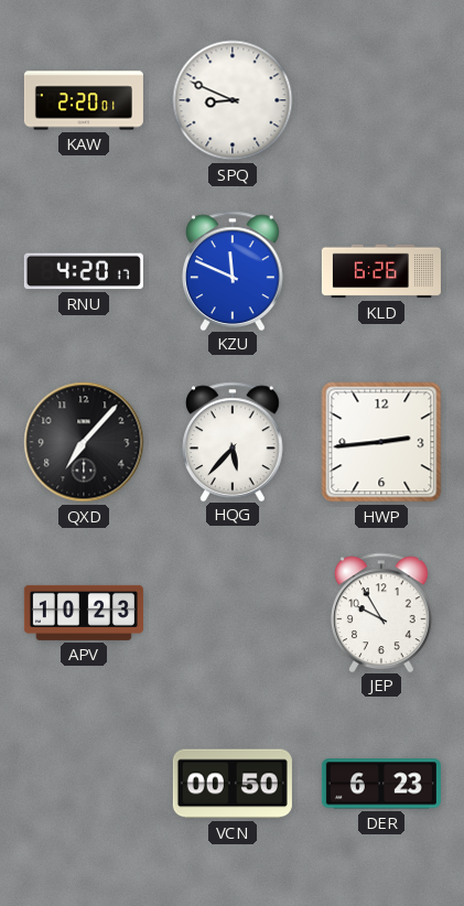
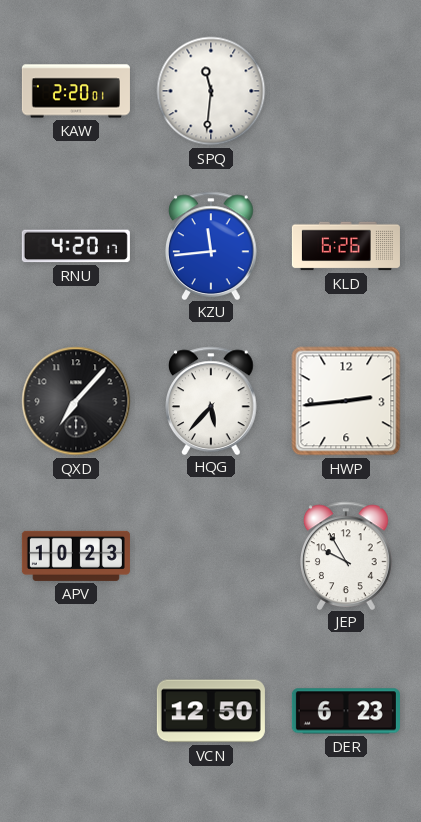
SPQ: 8:49 -> 11:31 (211, 91)
KZU: 11:49 -> 11:44 (212, 245)
VCN: 00:50 -> 12:50 (211, 711)
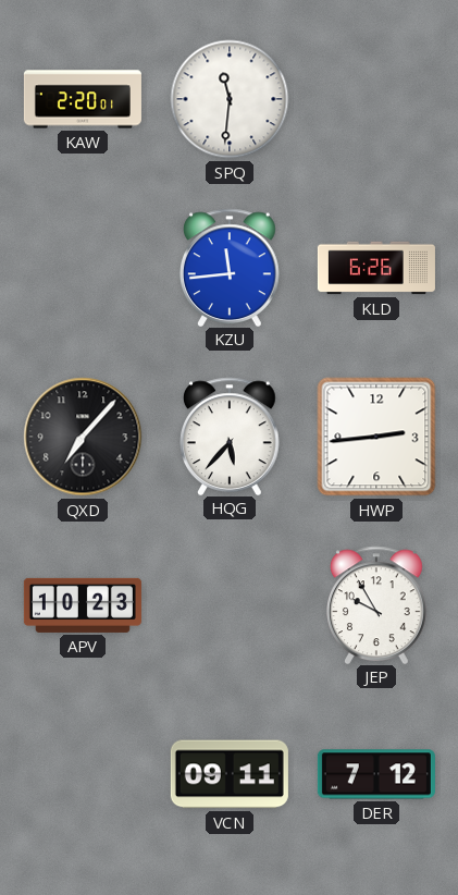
RNU: 4:20 -> none (76, 246)
VCN: 12:50 -> 09:11 (230, 774)
DER: 6:23 -> 7:12 (376, 774)
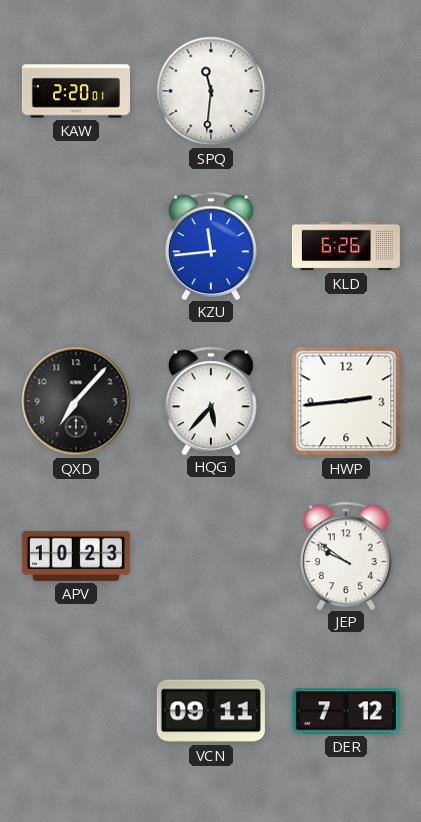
JEP: 9:55 -> 9:51 (347, 555)
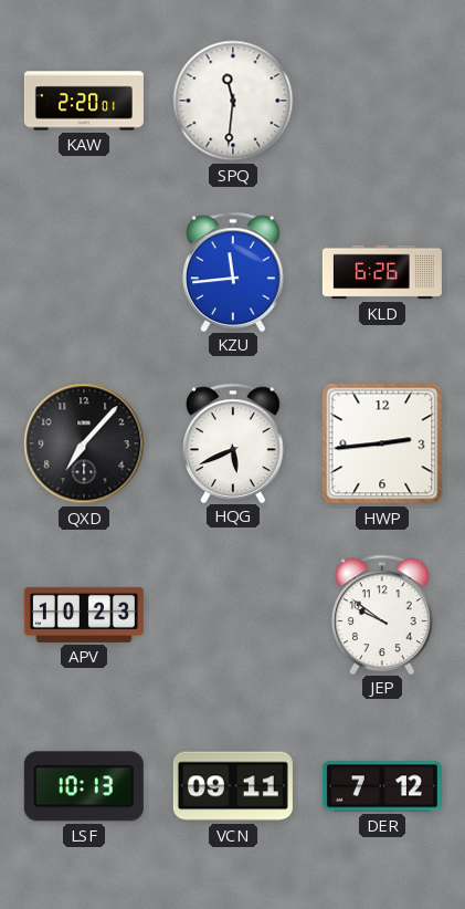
HQG: 5:37 -> 5:41 (234, 442)
LSF: none -> 10:13 (84, 786)
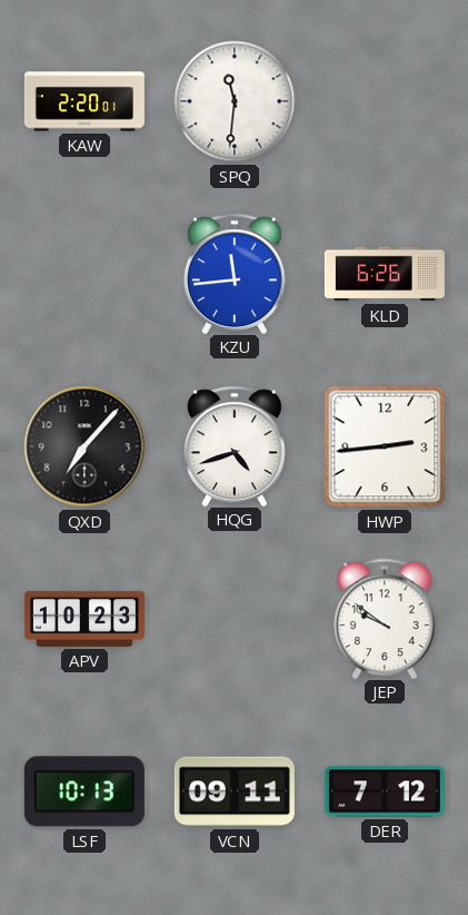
HQG: 5:41 -> 4:42 (236, 445)
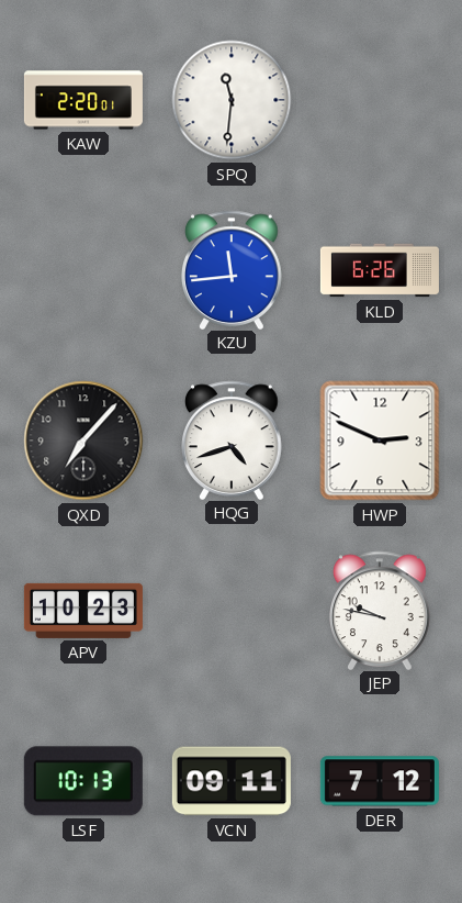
HWP: 2:44 -> 2:49 (380, 441)
JEP: 9:51 -> 9:47 (381, 610)
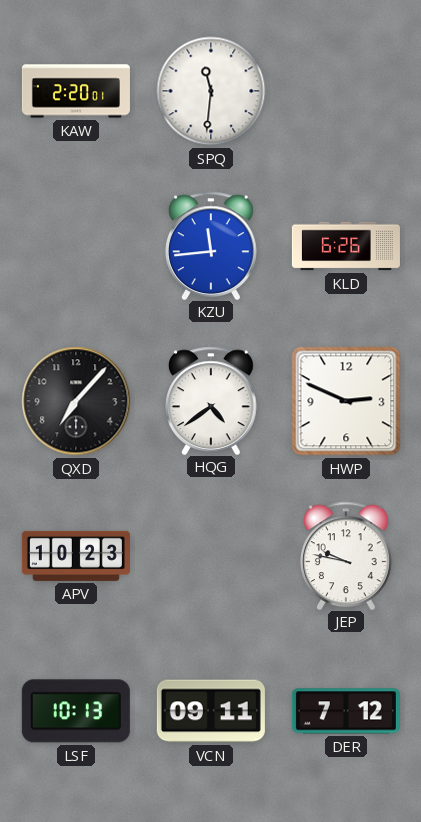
HQG: 4:42 -> 4:39 (212, 400)
